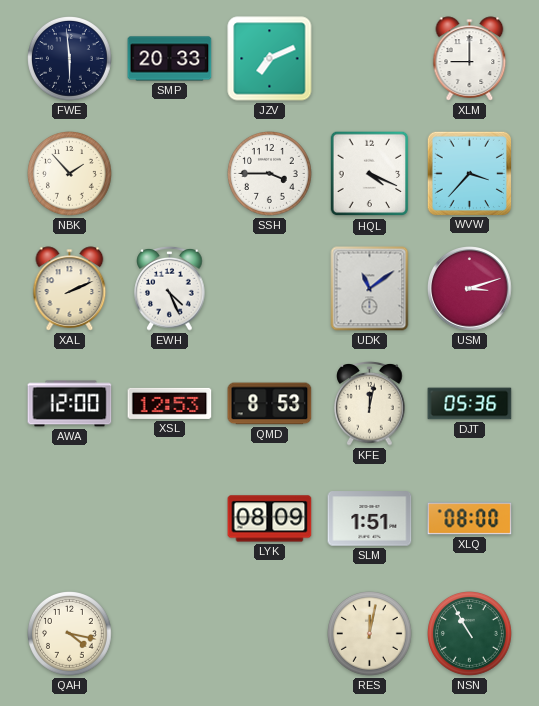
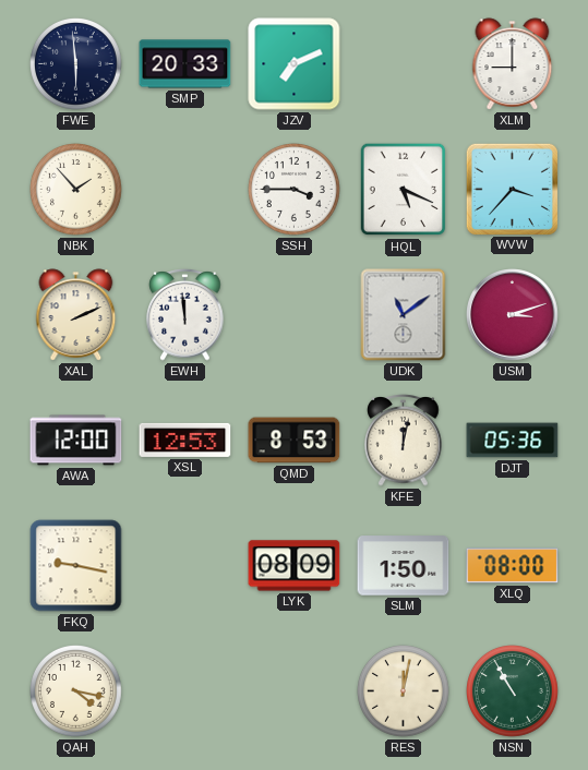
HQL: 4:19 -> 5:19 (404, 190)
EWH: 4:26 -> 11:59 (185, 315)
FKQ: none -> 9:17 (76, 566)
SLM: 1:51 -> 1:50 (404, 566)
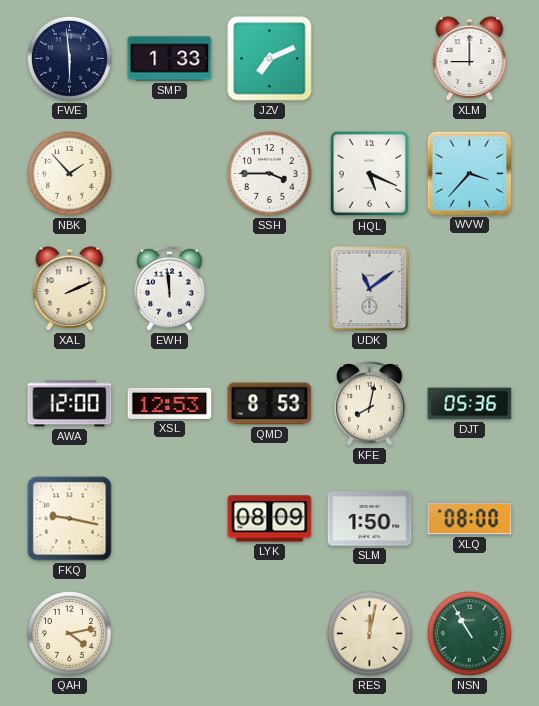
SMP: 20:33 -> 1:33 (170, 59)
USM: 3:12 -> none (513, 315)
KFE: 12:02 -> 8:02 (370, 404)
QAH: 4:17 -> 4:13 (70, 634)
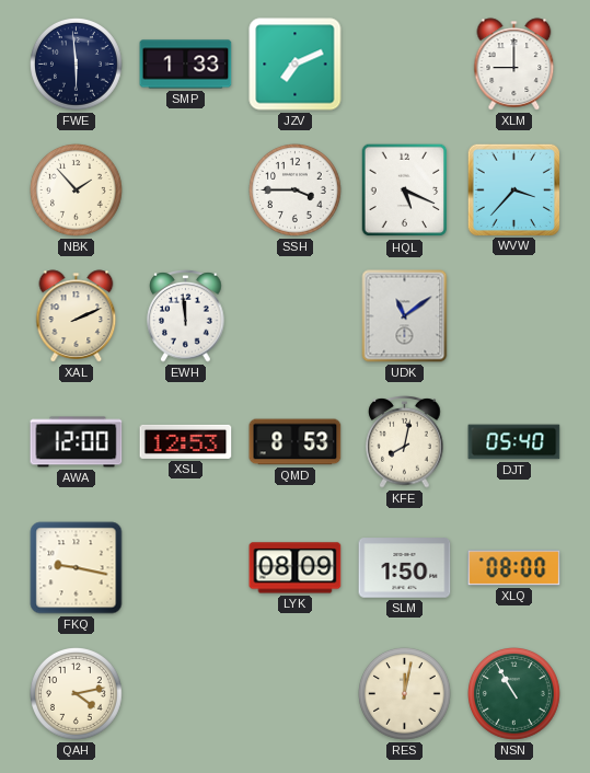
DJT: 05:36 -> 05:40 (514, 442)
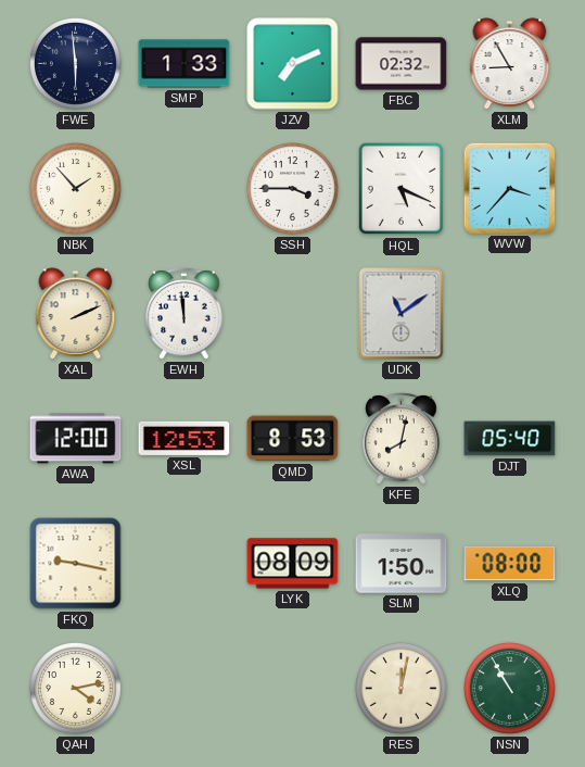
FBC: none -> 02:32 (402, 64)
XLM: 9:00 -> 8:55 (510, 64)
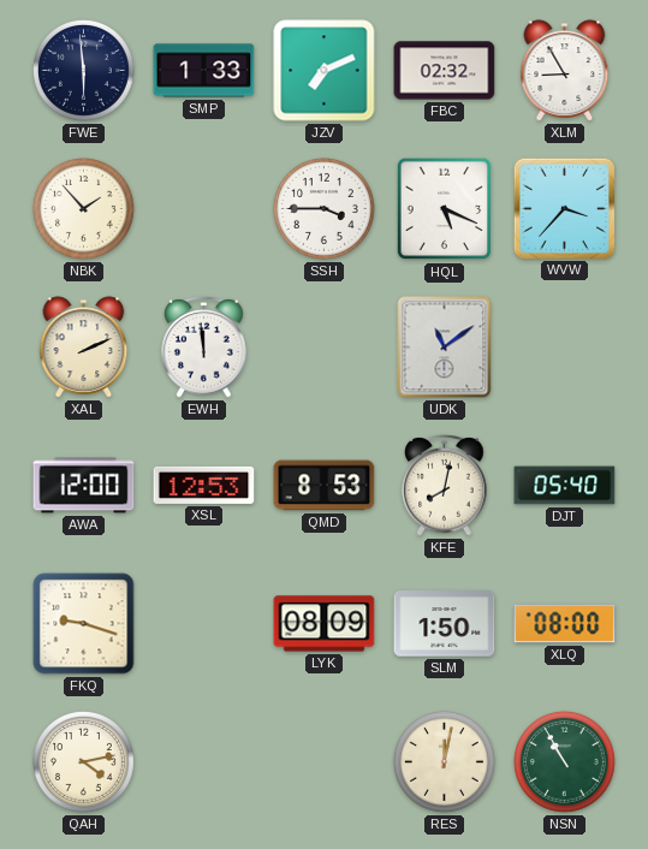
FKQ: 9:17 -> 9:18 (84, 624)
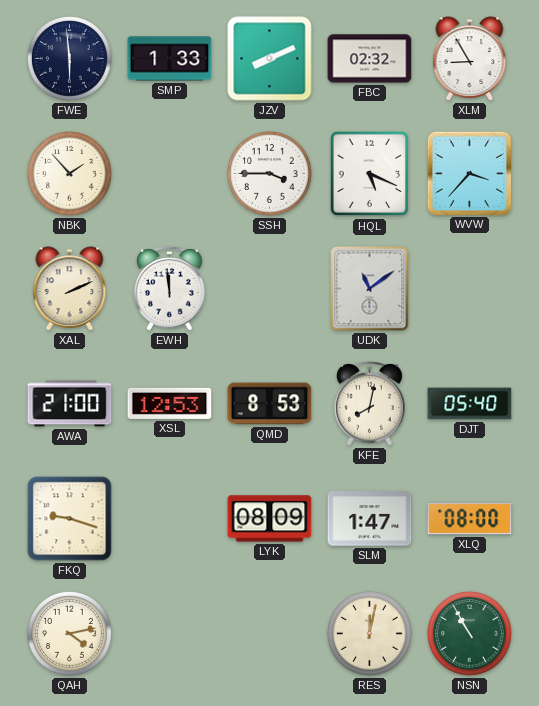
JZV: 7:11 -> 8:11 (270, 59)
AWA: 12:00 -> 21:00 (70, 404)
SLM: 1:50 -> 1:47 (370, 519)
